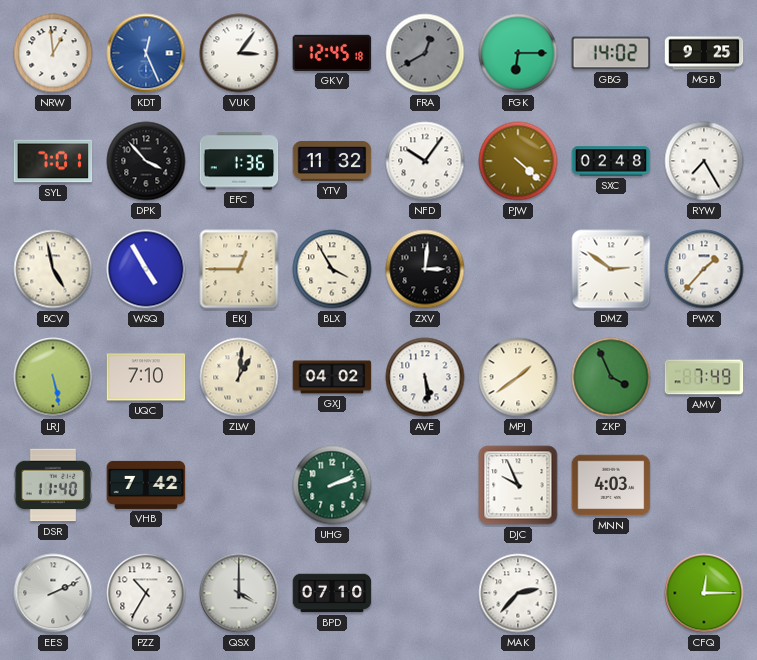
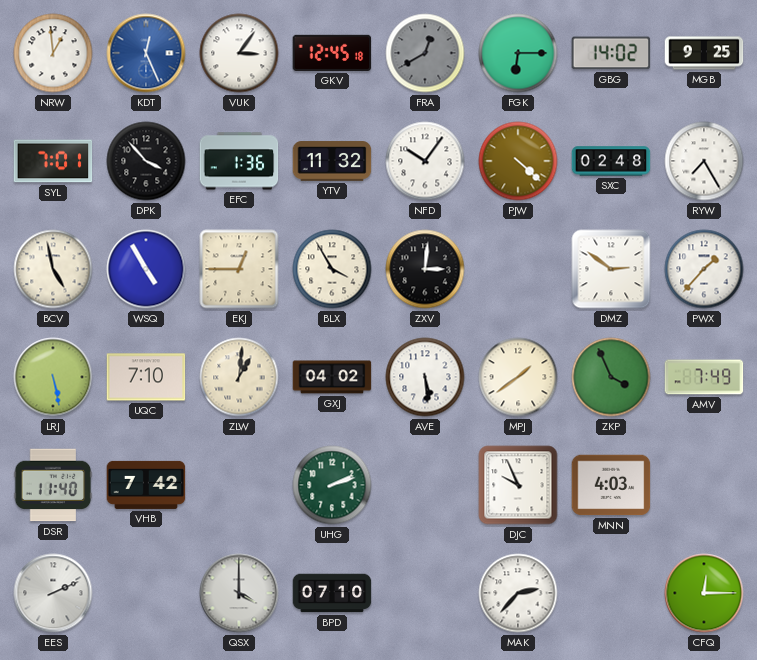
PZZ: 10:35 -> none (146, 593)
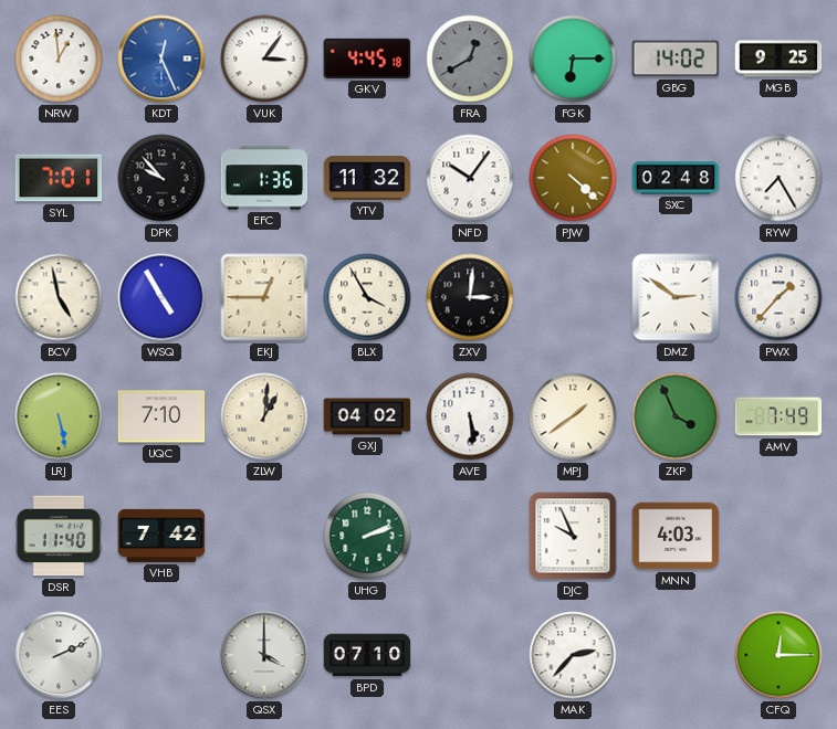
GKV: 12:45 -> 4:45 (367, 59)
DPK: 3:53 -> 9:53 (161, 178)
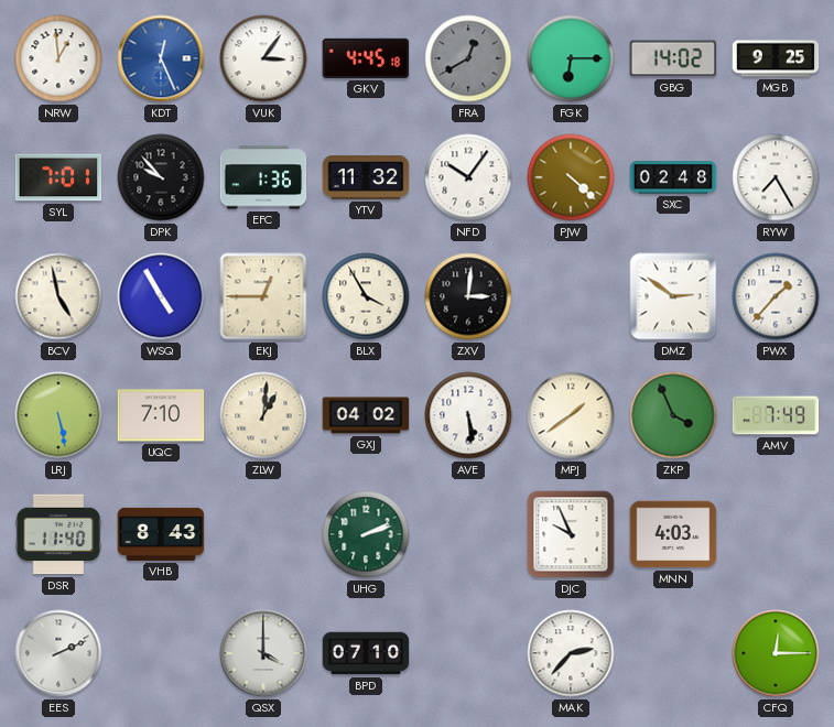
VHB: 7:42 -> 8:43 (161, 534)
